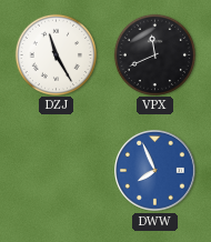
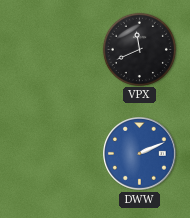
DZJ: 11:25 -> none (56, 54)
DWW: 7:56 -> 2:11 (140, 154)
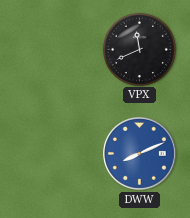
DWW: 2:11 -> 8:11 (140, 154)
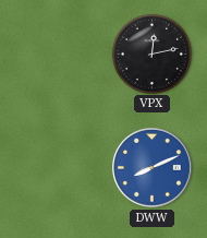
VPX: 11:41 -> 12:13 (151, 53)
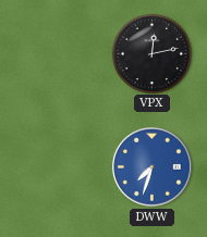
DWW: 8:11 -> 7:33 (153, 167)
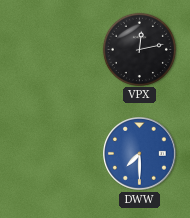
DWW: 7:33 -> 7:30 (140, 154)
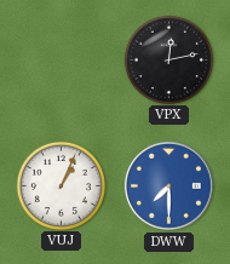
VUJ: none -> 1:04 (61, 185)
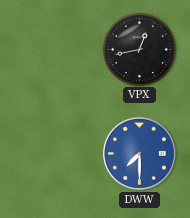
VPX: 12:13 -> 12:43 (139, 49)
VUJ: 1:04 -> none (61, 185)
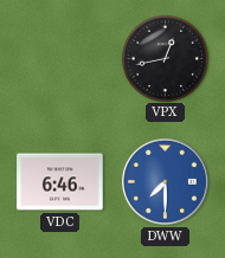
VDC: none -> 6:46 (60, 182)
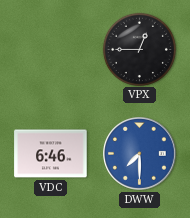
VPX: 12:43 -> 12:45 (139, 49)
